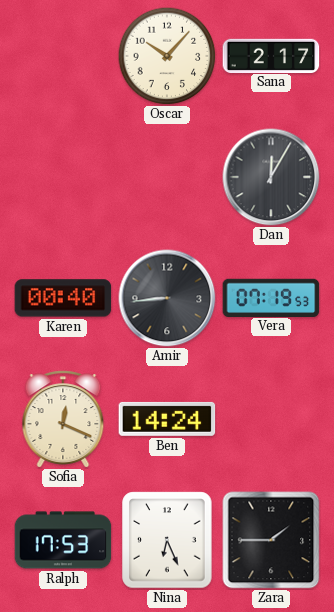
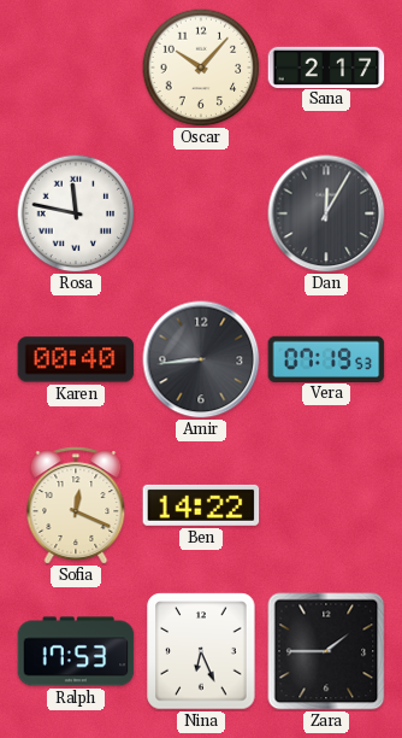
Rosa: none -> 11:47 (76, 213)
Ben: 14:24 -> 14:22 (201, 505)
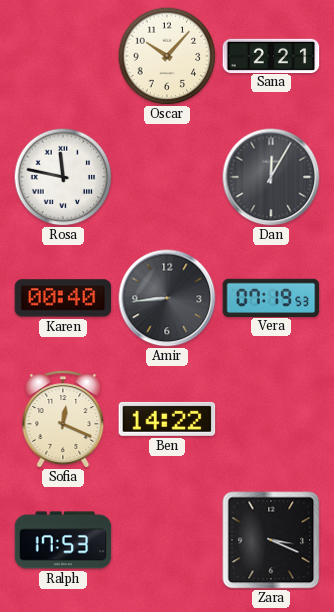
Sana: 2:17 -> 2:21 (271, 55)
Nina: 6:26 -> none (201, 651)
Zara: 1:45 -> 3:19 (271, 540)
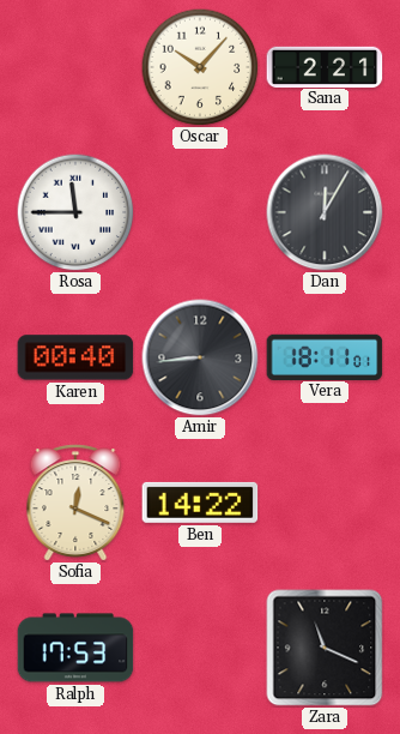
Rosa: 11:47 -> 11:45 (75, 212)
Vera: 07:19 -> 18:11 (325, 356)
Zara: 3:19 -> 11:19 (325, 648)
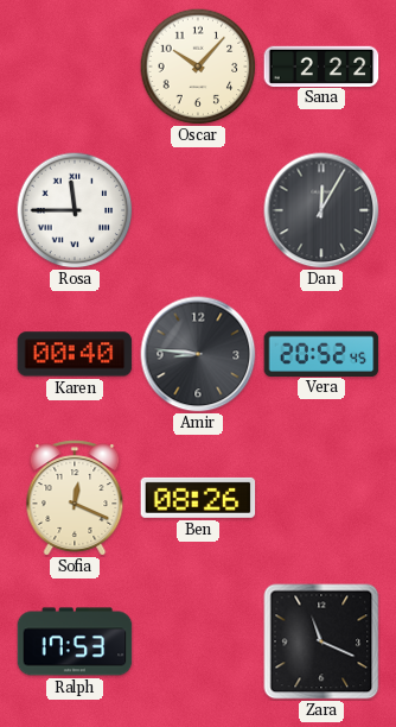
Sana: 2:21 -> 2:22 (321, 65)
Amir: 8:44 -> 8:46 (198, 354)
Vera: 18:11 -> 20:52 (321, 353)
Ben: 14:22 -> 08:26 (198, 498)
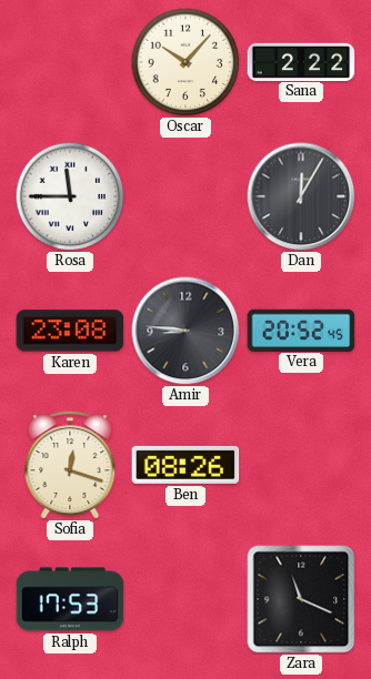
Karen: 00:40 -> 23:08 (70, 331)
Sofia: 12:19 -> 12:18 (70, 465)
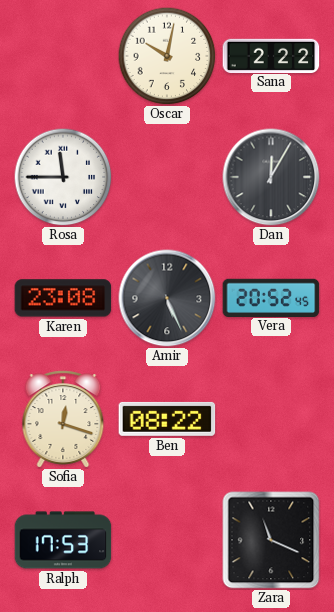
Oscar: 10:07 -> 10:02 (167, 56)
Amir: 8:46 -> 5:26 (167, 298)
Ben: 08:26 -> 08:22 (167, 419)
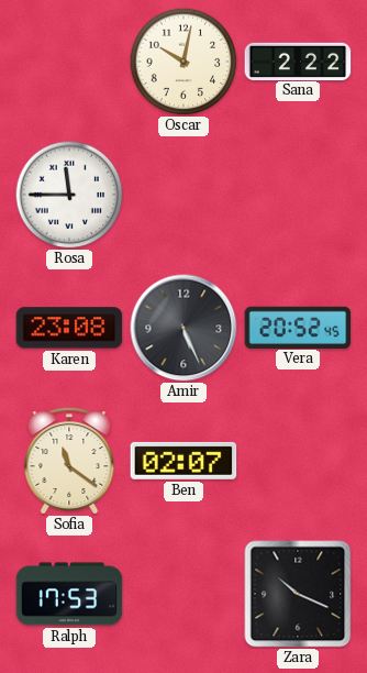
Dan: 12:05 -> none (271, 177)
Sofia: 12:18 -> 11:21 (69, 461)
Ben: 08:22 -> 02:07 (183, 461)
Zara: 11:19 -> 10:19 (298, 594)
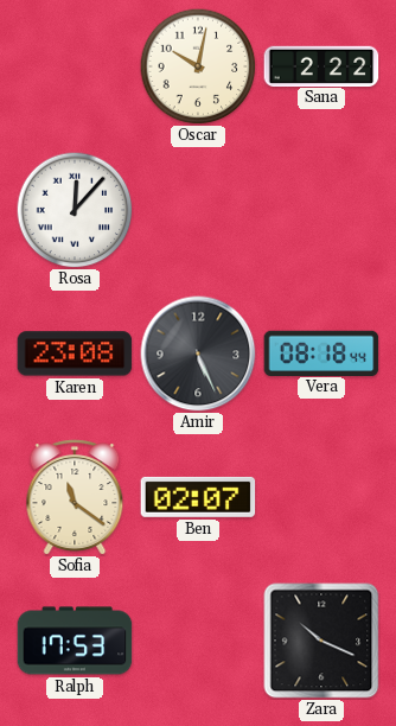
Rosa: 11:45 -> 12:07 (75, 210)
Vera: 20:52 -> 08:18 (321, 352)
